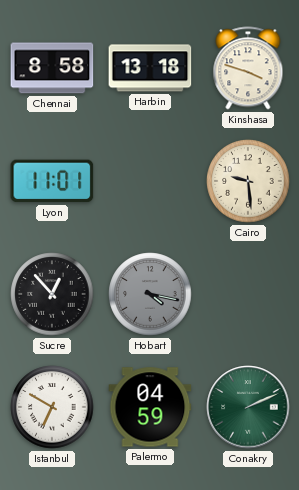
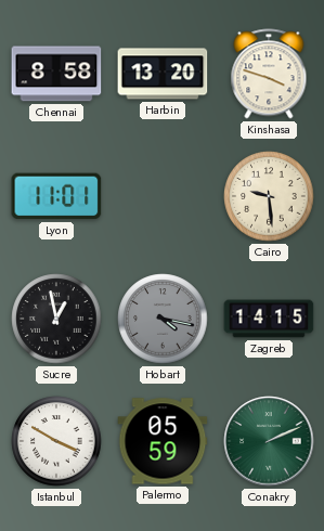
Harbin: 13:18 -> 13:20 (163, 74)
Sucre: 12:53 -> 12:58 (56, 319)
Zagreb: none -> 14:15 (269, 319)
Istanbul: 6:50 -> 3:50 (56, 441)
Palermo: 04:59 -> 05:59 (163, 441)
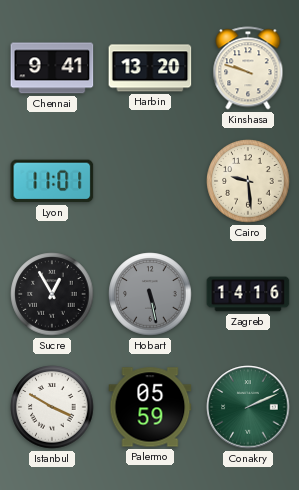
Chennai: 8:58 -> 9:41 (52, 68)
Kinshasa: 3:48 -> 9:48 (248, 68)
Sucre: 12:58 -> 12:55 (52, 294)
Hobart: 4:17 -> 5:28 (150, 294)
Zagreb: 14:15 -> 14:16 (248, 294)
